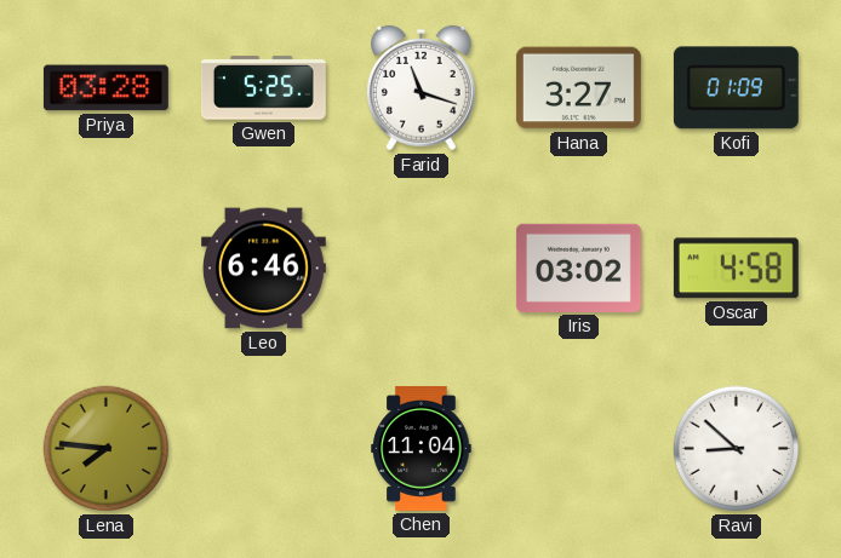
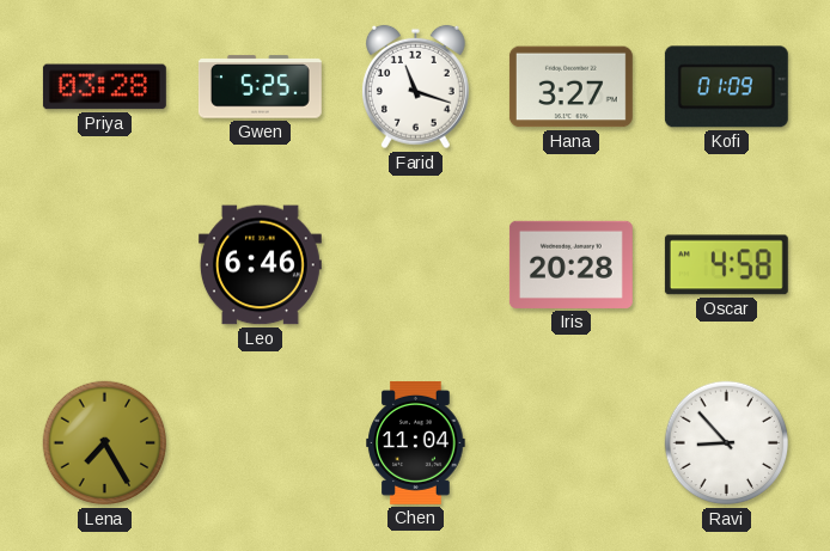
Iris: 03:02 -> 20:28 (570, 264)
Lena: 7:46 -> 7:25 (105, 443)
Ravi: 8:52 -> 8:53 (727, 443)
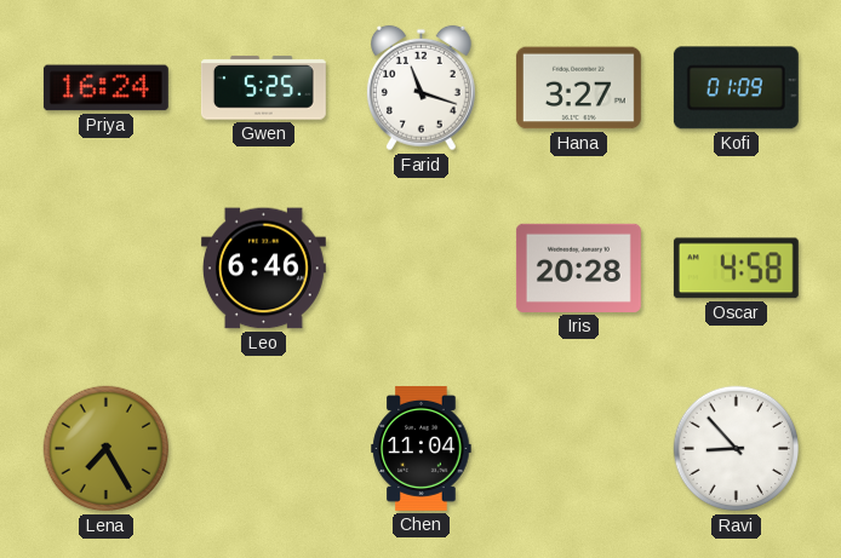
Priya: 03:28 -> 16:24 (105, 88)
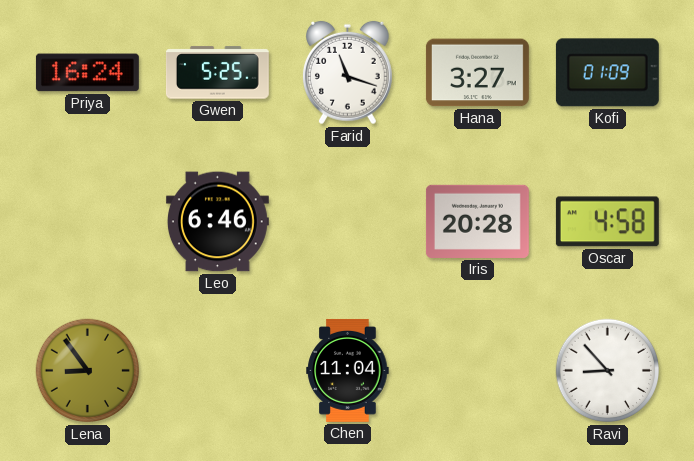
Lena: 7:25 -> 8:54 (88, 371)
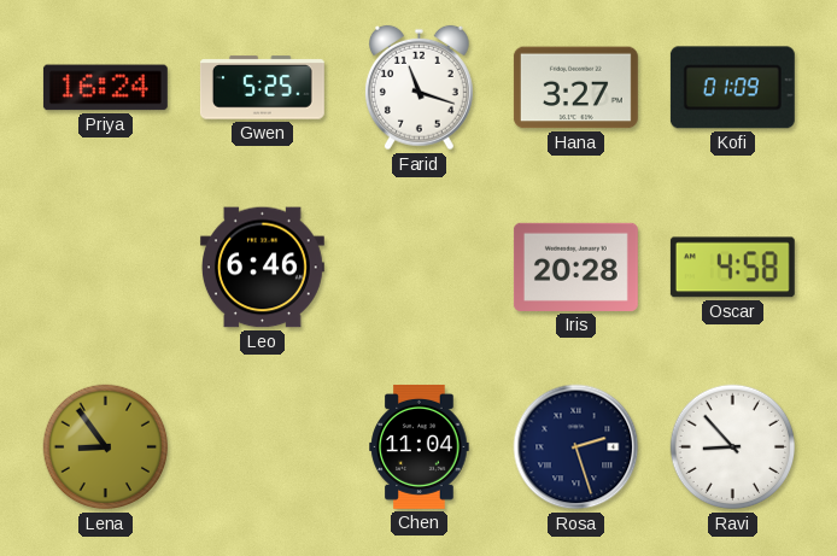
Rosa: none -> 2:27 (576, 447)
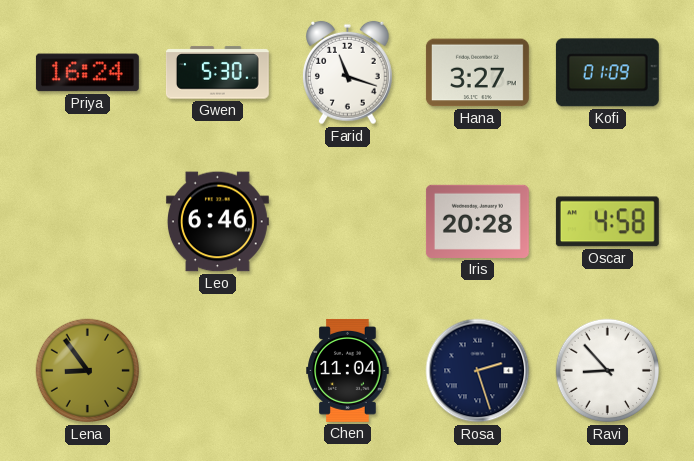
Gwen: 5:25 -> 5:30 (217, 73)
